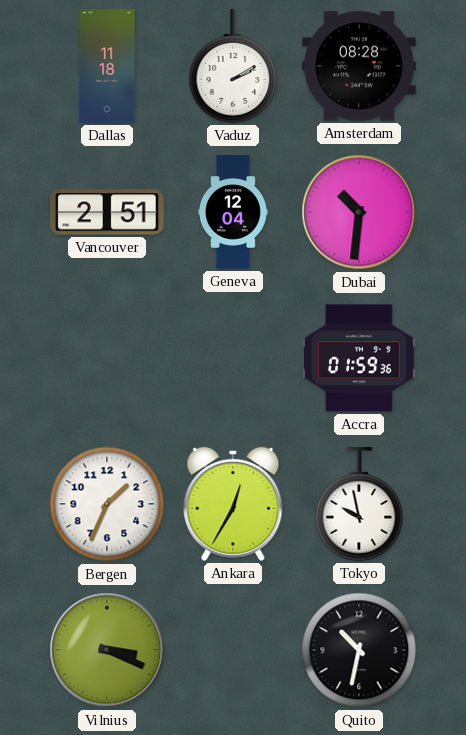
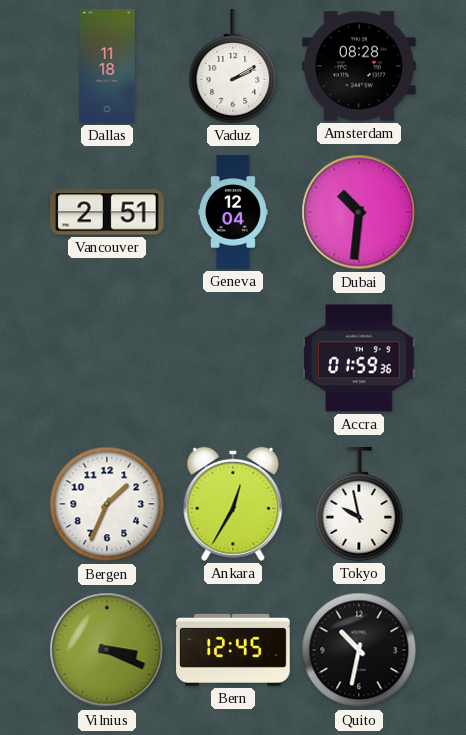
Bern: none -> 12:45 (233, 650)
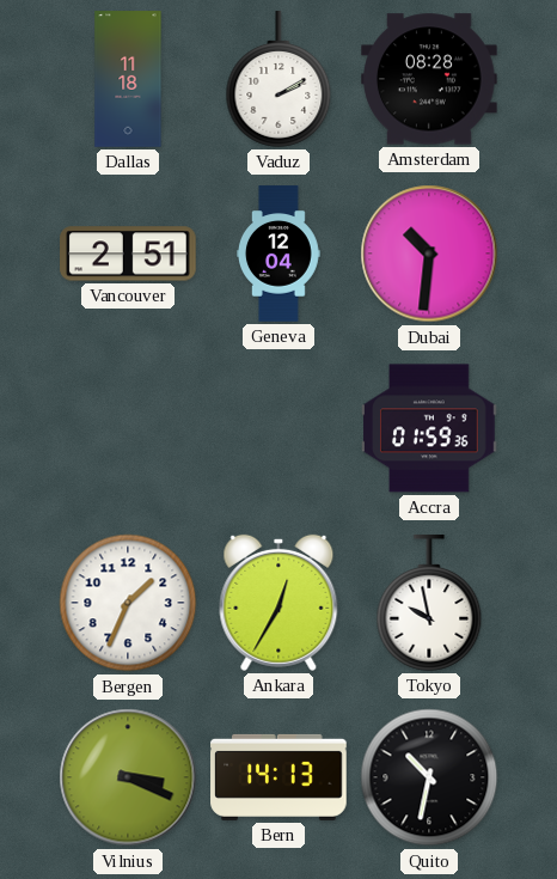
Bern: 12:45 -> 14:13 (278, 777)
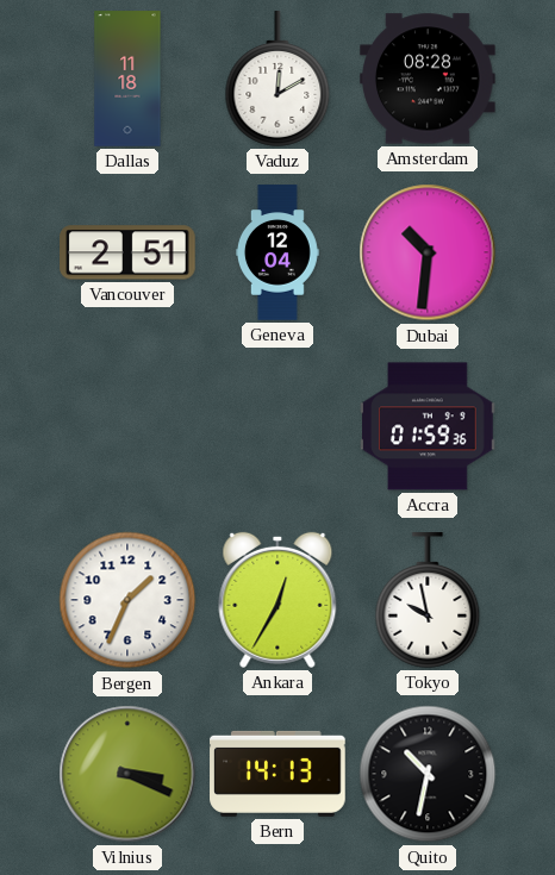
Vaduz: 2:10 -> 12:10 (277, 79)
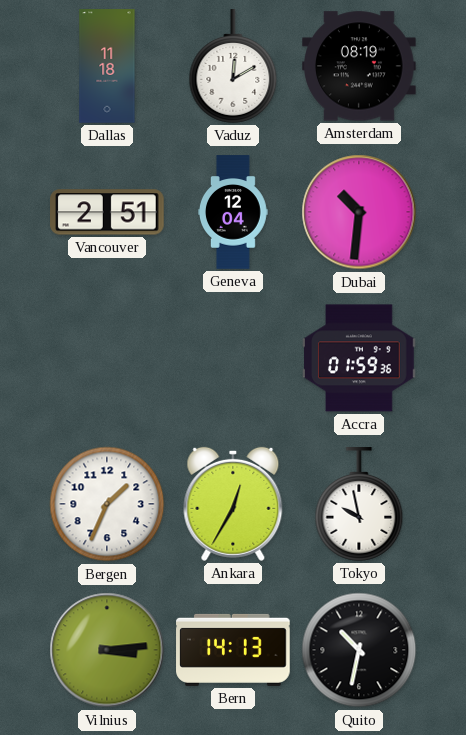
Amsterdam: 08:28 -> 08:19 (360, 66)
Vilnius: 3:19 -> 3:14 (107, 650)
